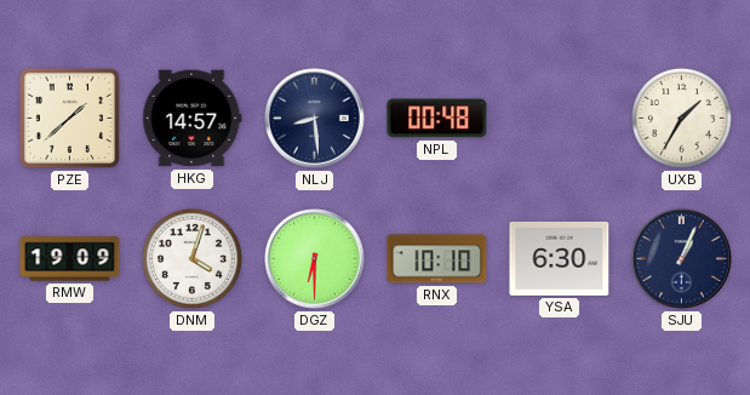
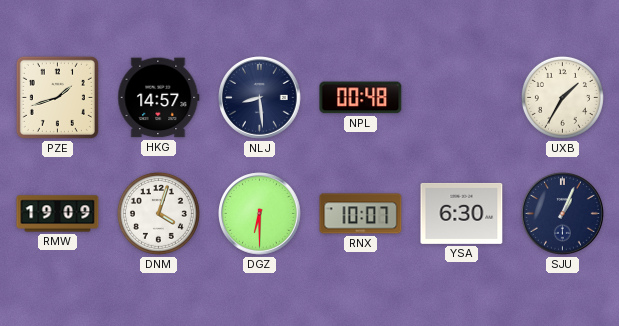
PZE: 1:38 -> 1:42 (57, 97)
RNX: 10:10 -> 10:07 (361, 214)
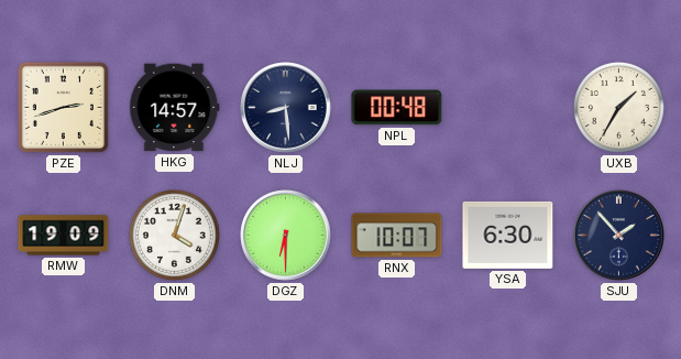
PZE: 1:42 -> 2:42 (63, 107)
SJU: 1:04 -> 1:53 (619, 236)
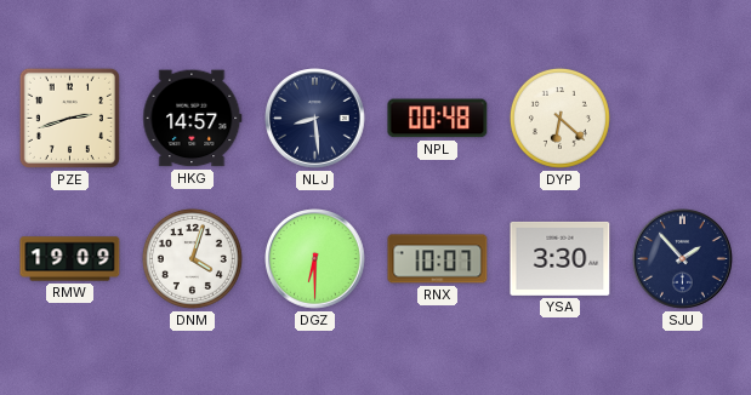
DYP: none -> 6:22 (559, 118)
UXB: 1:35 -> none (618, 107)
YSA: 6:30 -> 3:30 (561, 258)
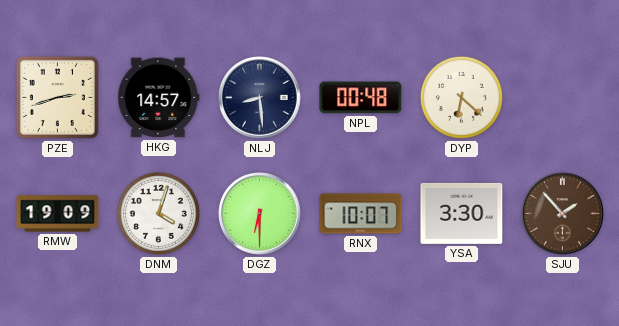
SJU dial: navy -> brown (563, 214)
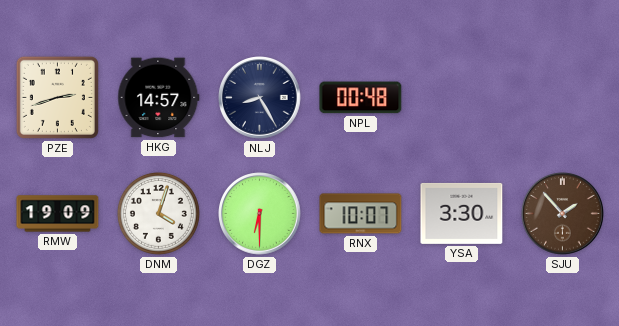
NLJ: 8:29 -> 8:25 (260, 98)
DYP: 6:22 -> none (461, 97)
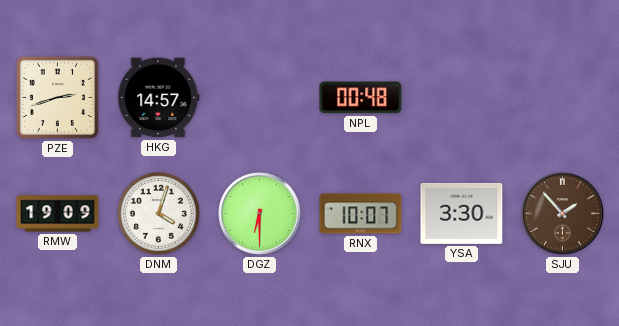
NLJ: 8:25 -> none (260, 98)
